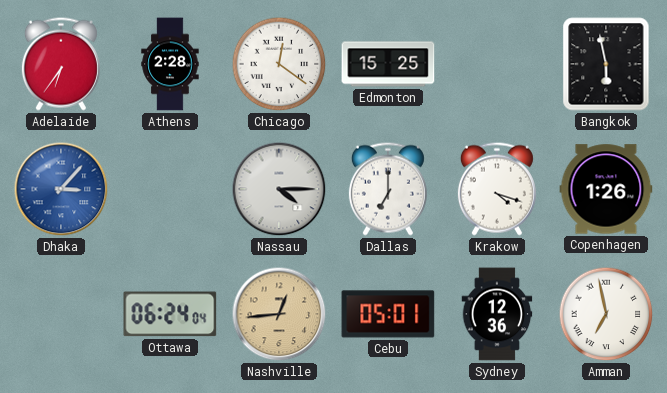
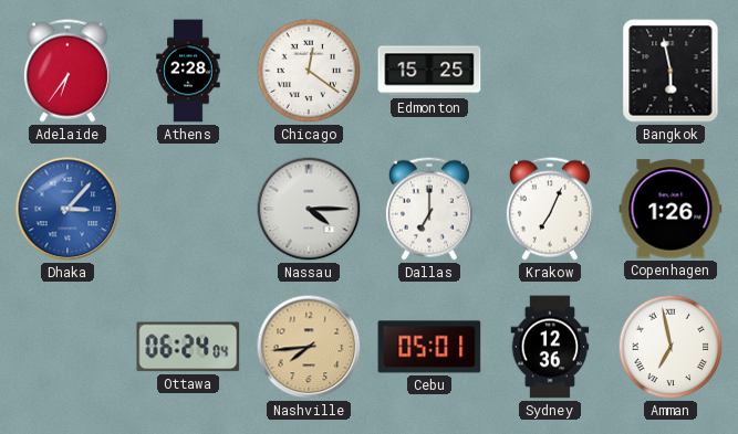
Krakow: 4:18 -> 7:04 (550, 209)
Nashville: 12:44 -> 7:44 (309, 347)
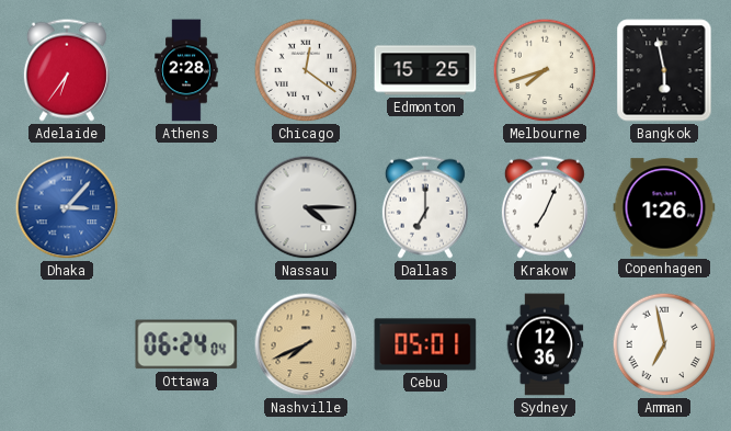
Melbourne: none -> 7:42 (545, 70)
Nashville: 7:44 -> 7:41 (306, 344)
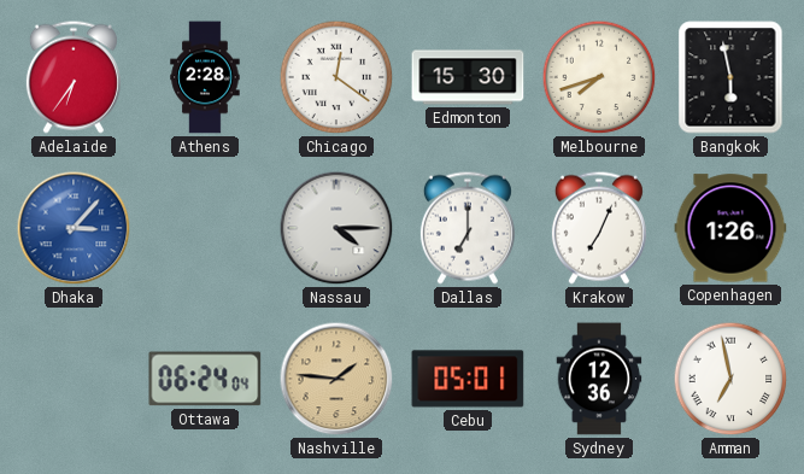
Edmonton: 15:25 -> 15:30 (468, 77)
Nashville: 7:41 -> 1:46 (336, 379)
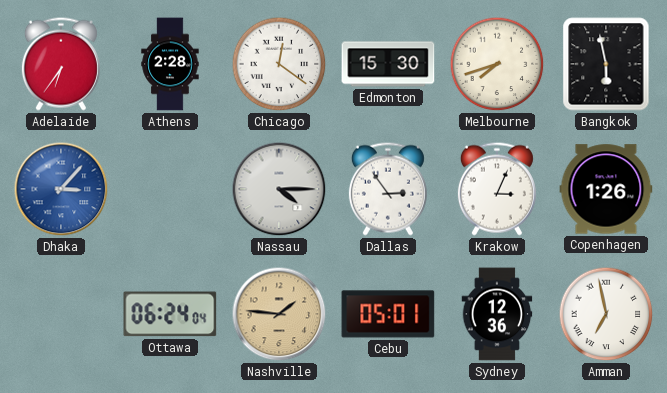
Dallas: 7:00 -> 2:54 (388, 189)
Krakow: 7:04 -> 3:04 (497, 189)
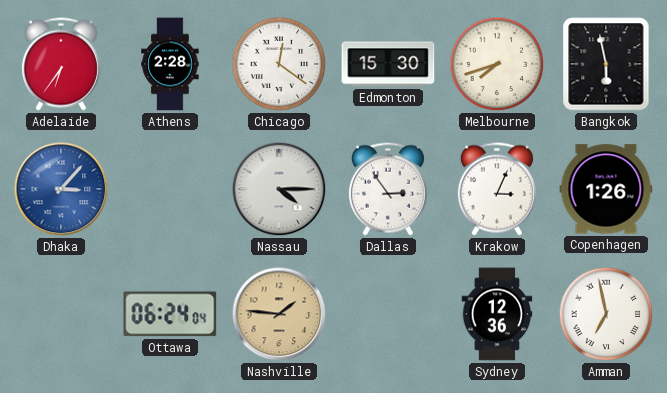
Cebu: 05:01 -> none (388, 314)
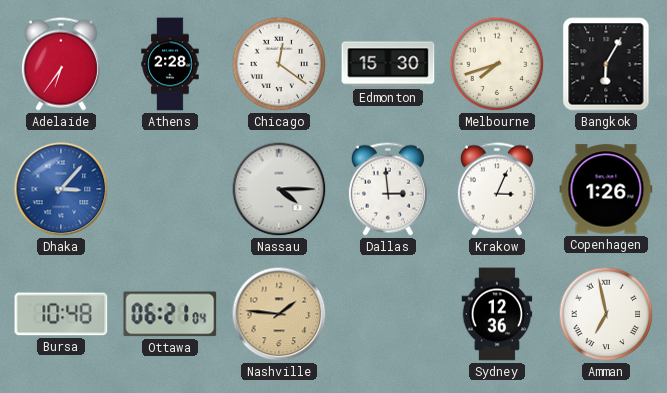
Bangkok: 5:58 -> 6:05 (606, 64)
Dallas: 2:54 -> 2:59 (388, 189)
Bursa: none -> 10:48 (61, 314)
Ottawa: 06:24 -> 06:21 (170, 314)
